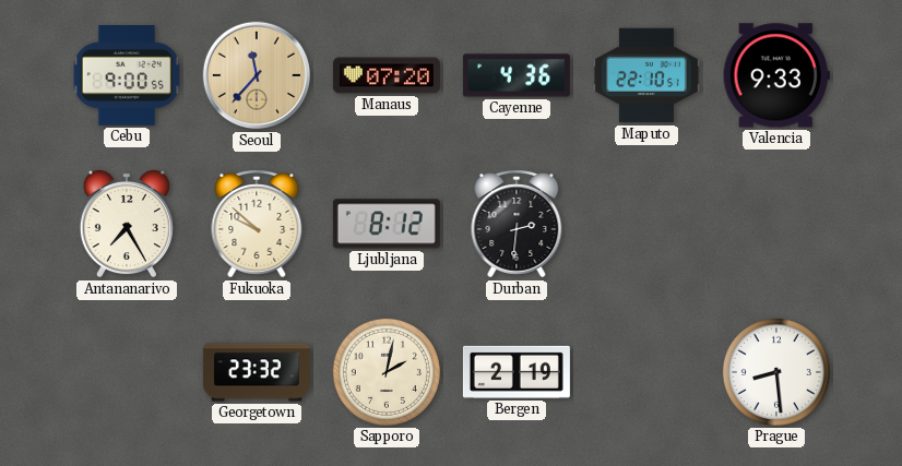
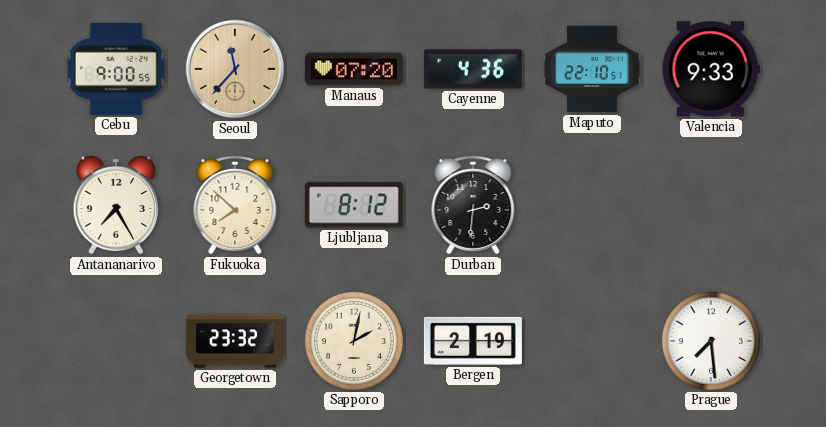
Fukuoka: 9:52 -> 7:52 (235, 205)
Prague: 8:29 -> 7:29 (711, 341)
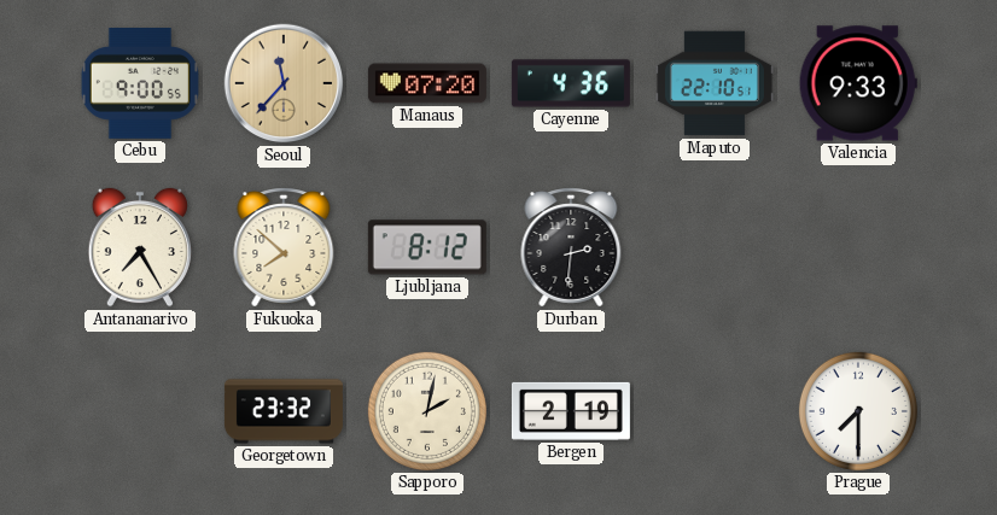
Prague: 7:29 -> 7:30 (858, 411)
